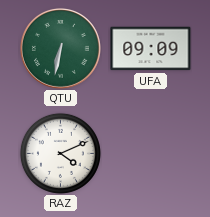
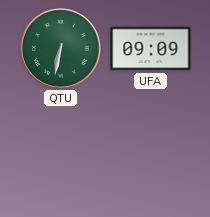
RAZ: 4:11 -> none (60, 153)
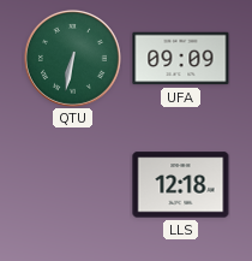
LLS: none -> 12:18 (181, 185)
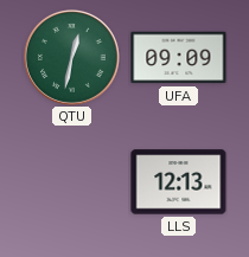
QTU: 6:32 -> 12:32 (71, 57)
LLS: 12:18 -> 12:13 (179, 182)
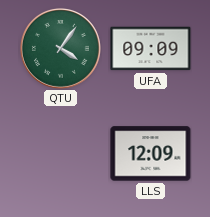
QTU: 12:32 -> 4:06 (60, 48)
LLS: 12:13 -> 12:09 (151, 154)
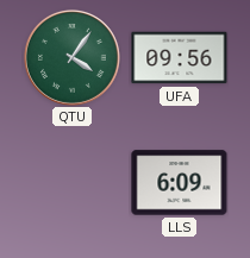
UFA: 09:09 -> 09:56 (180, 58)
LLS: 12:09 -> 6:09 (180, 183)
